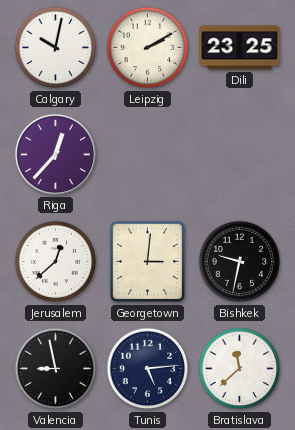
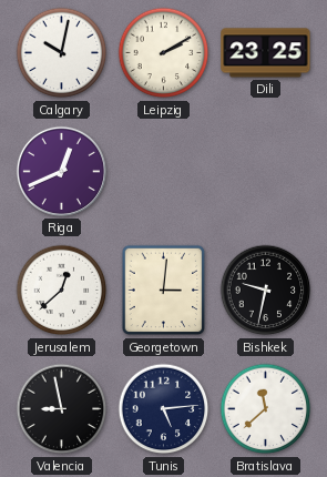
Riga: 12:37 -> 12:41 (61, 171)
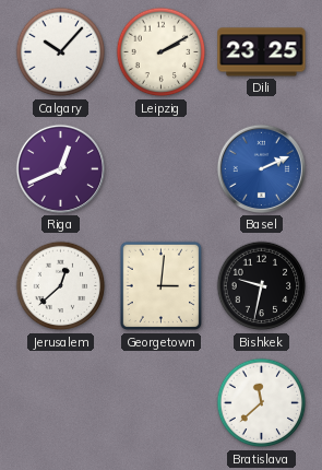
Calgary: 10:02 -> 10:07 (61, 52)
Basel: none -> 2:11 (261, 168)
Valencia: 8:58 -> none (62, 409)
Tunis: 5:14 -> none (164, 409)
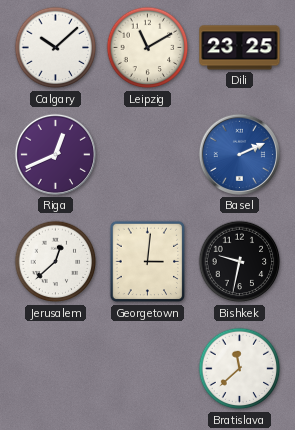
Calgary: 10:07 -> 10:08 (56, 48)
Leipzig: 2:10 -> 11:10 (148, 48)
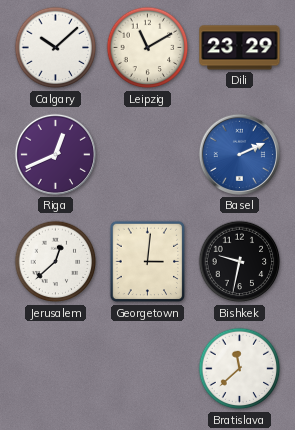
Dili: 23:25 -> 23:29 (240, 48)
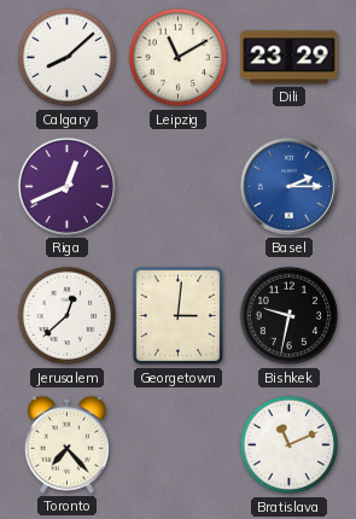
Calgary: 10:08 -> 8:08 (68, 58)
Basel: 2:11 -> 2:15 (288, 186)
Toronto: none -> 7:23 (66, 444)
Bratislava: 11:38 -> 11:11 (290, 445)
